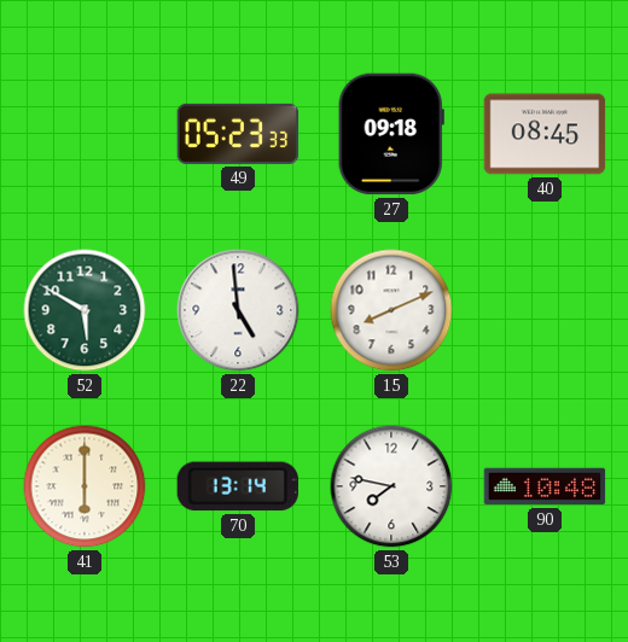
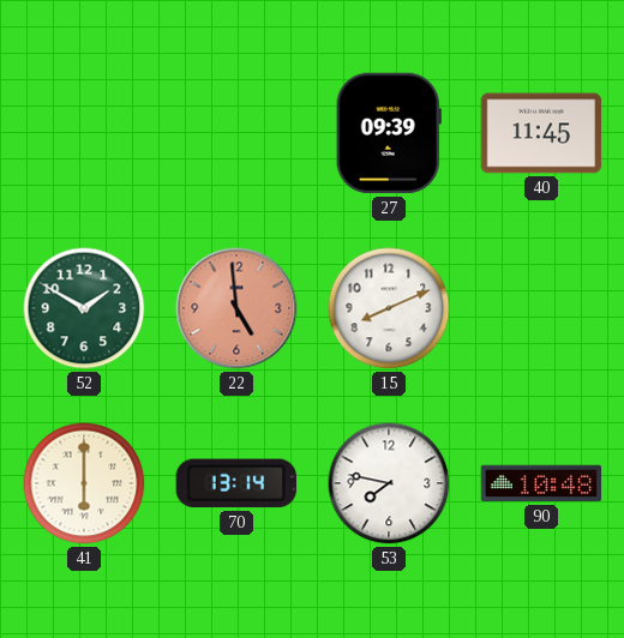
49: 05:23 -> none (238, 134)
27: 09:18 -> 09:39 (389, 133)
40: 08:45 -> 11:45 (541, 133)
52: 5:50 -> 1:50 (84, 308)
22 dial: white -> salmon (236, 308)
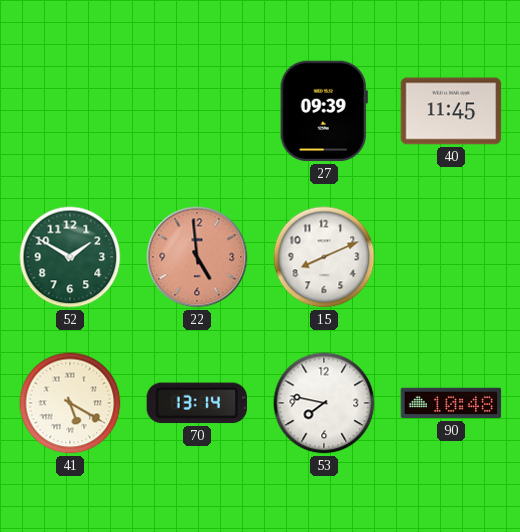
41: 6:00 -> 5:20 (70, 403)
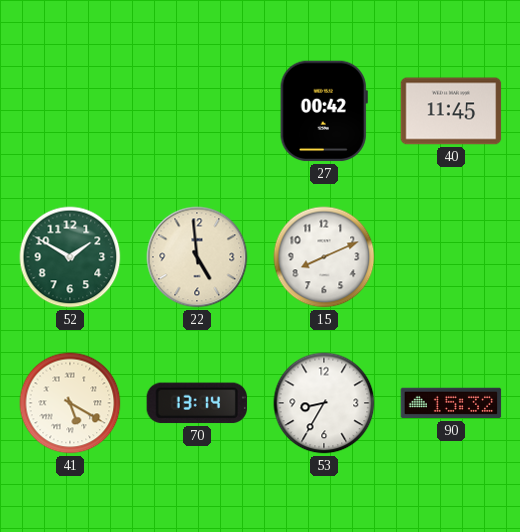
27: 09:39 -> 00:42 (324, 111)
22 dial: salmon -> cream (197, 257)
53: 7:47 -> 8:35 (324, 403)
90: 10:48 -> 15:32 (451, 403)
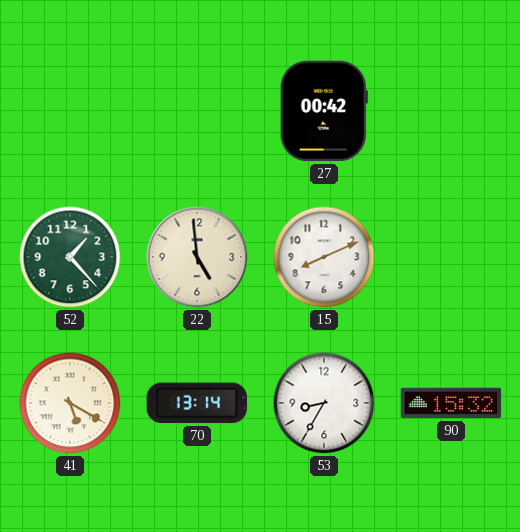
40: 11:45 -> none (451, 111)
52: 1:50 -> 1:23 (70, 257)
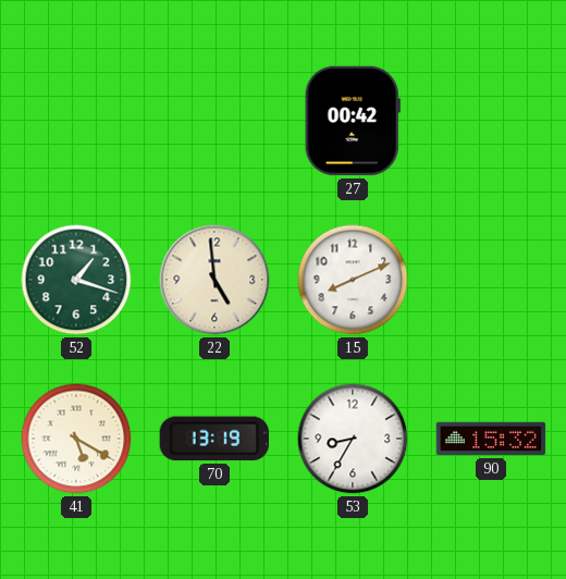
52: 1:23 -> 1:18 (76, 280)
70: 13:14 -> 13:19 (214, 439)
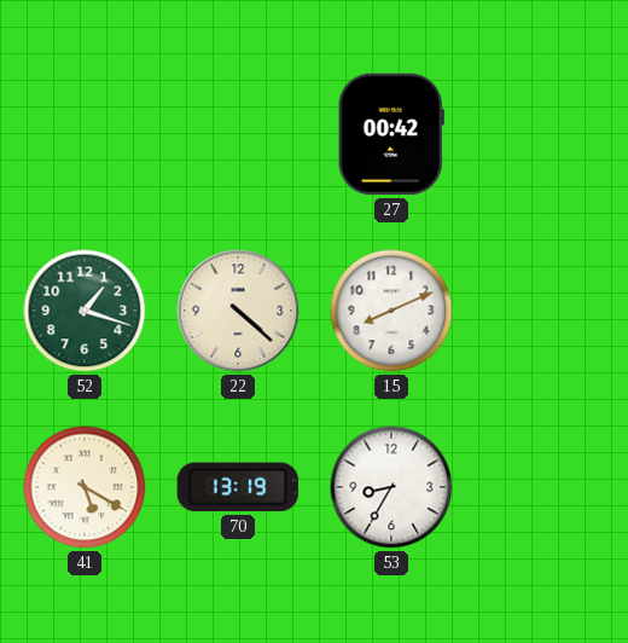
22: 4:59 -> 4:22 (238, 311)
90: 15:32 -> none (491, 439)
